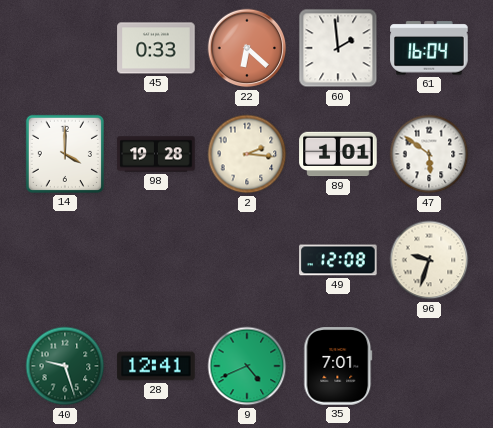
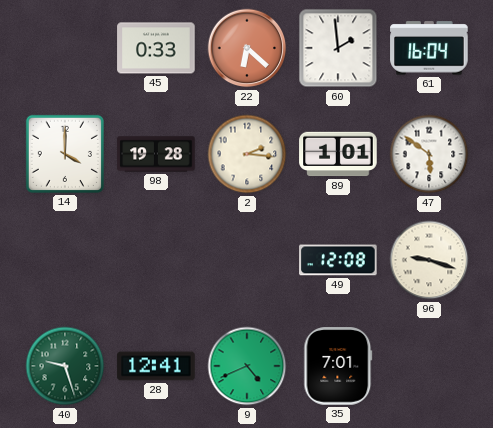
96: 9:33 -> 9:18 (429, 260)
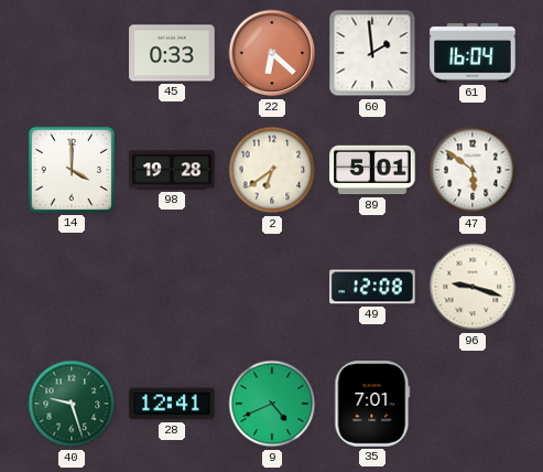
2: 2:16 -> 6:39 (272, 170)
89: 1:01 -> 5:01 (372, 170)
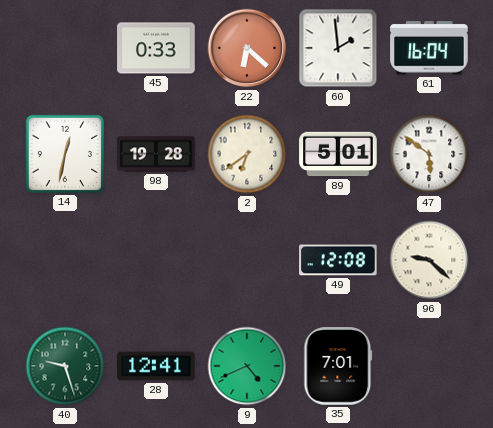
14: 4:00 -> 12:32 (65, 154)
96: 9:18 -> 9:22 (429, 260)
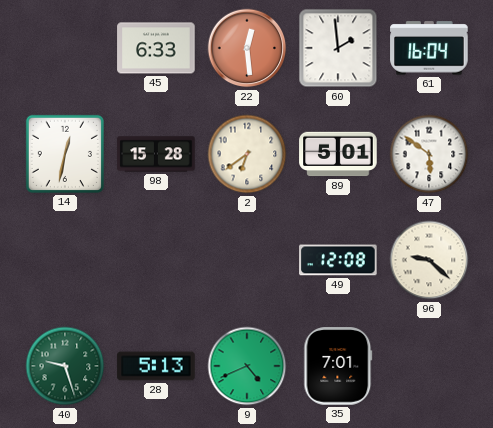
45: 0:33 -> 6:33 (156, 48)
22: 6:22 -> 12:29 (247, 48)
98: 19:28 -> 15:28 (156, 154)
28: 12:41 -> 5:13 (156, 366)
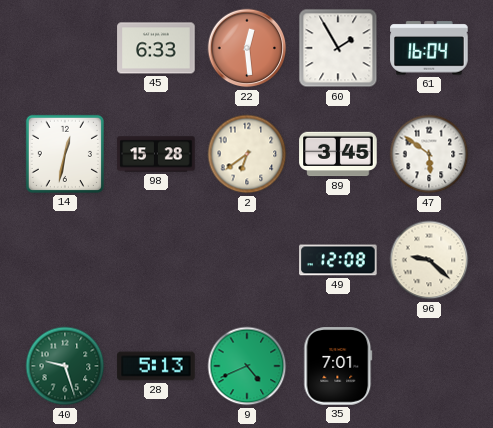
60: 1:59 -> 1:55 (338, 48)
89: 5:01 -> 3:45 (338, 154)
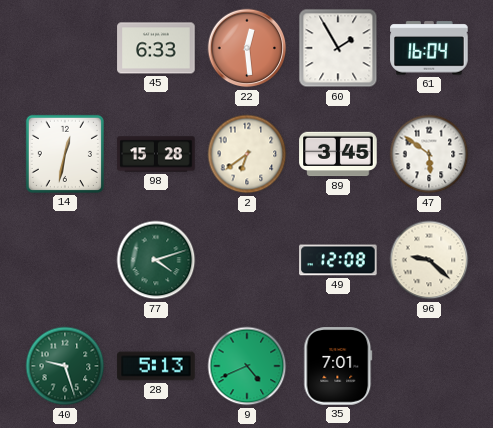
77: none -> 4:12 (156, 260)
